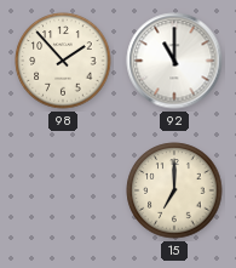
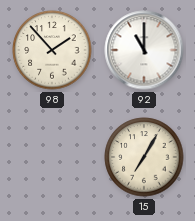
15: 7:00 -> 7:05 (144, 157)
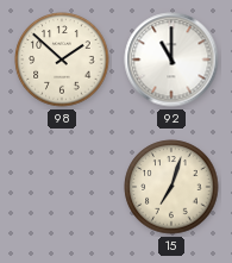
98: 1:53 -> 1:52 (62, 60)
15: 7:05 -> 7:03 (171, 187)
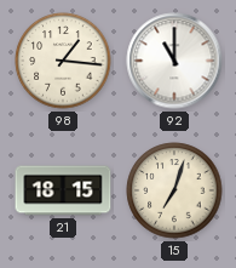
98: 1:52 -> 1:16 (63, 61)
21: none -> 18:15 (63, 190)
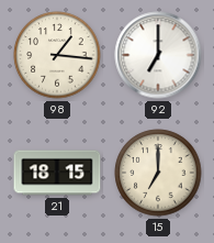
92: 11:00 -> 7:00 (158, 55)
15: 7:03 -> 7:00 (158, 173)
